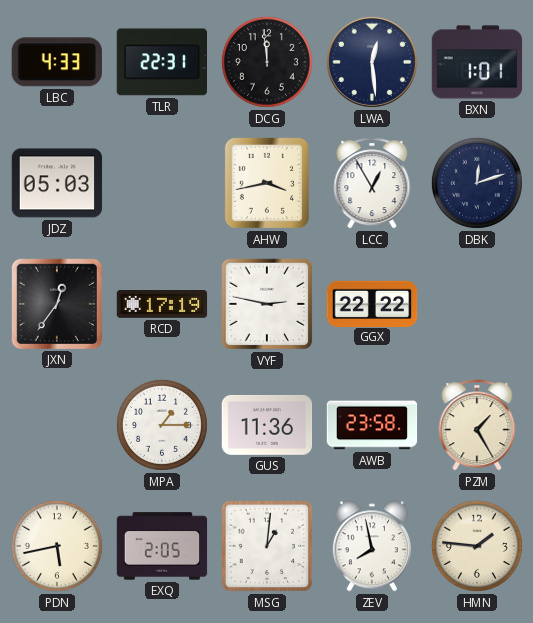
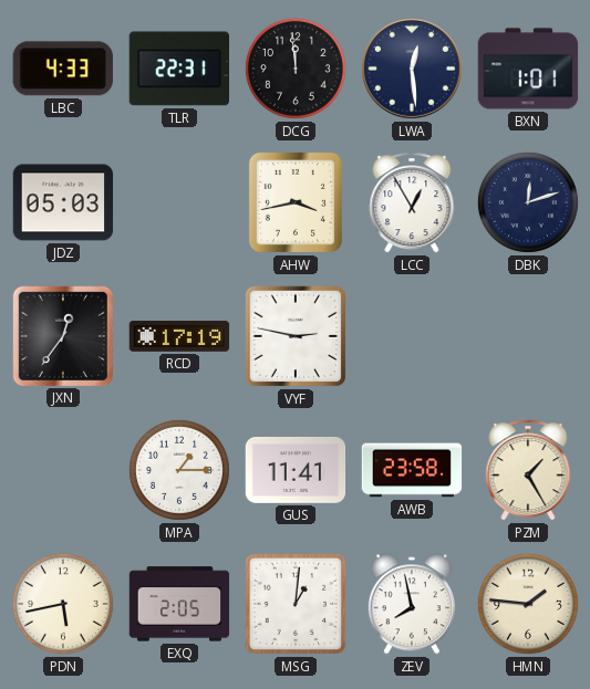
GGX: 22:22 -> none (372, 303)
GUS: 11:36 -> 11:41 (296, 470)
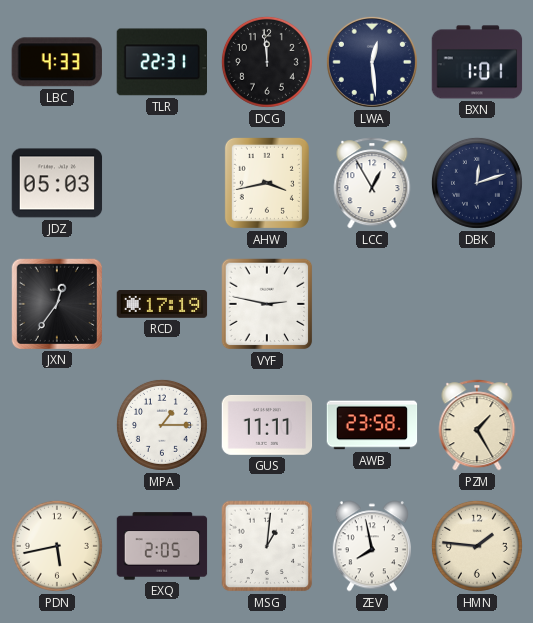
GUS: 11:41 -> 11:11 (267, 425)
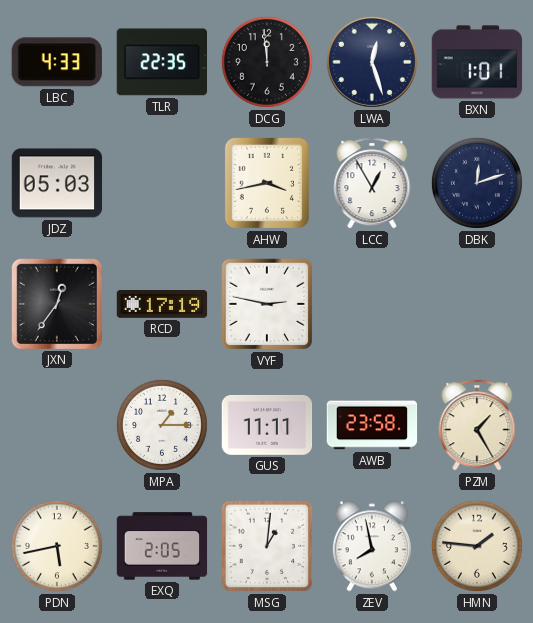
TLR: 22:31 -> 22:35 (162, 62)
LWA: 12:29 -> 12:27 (372, 62)
